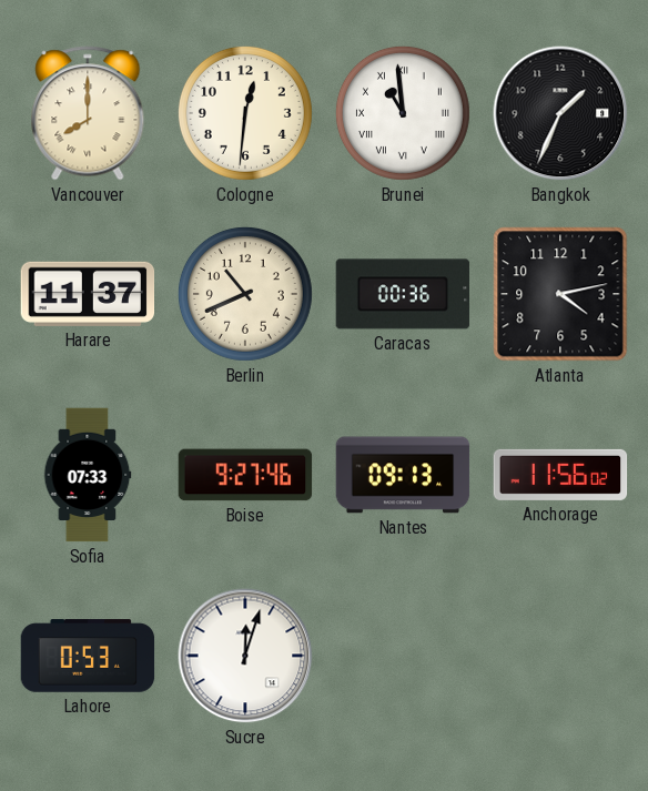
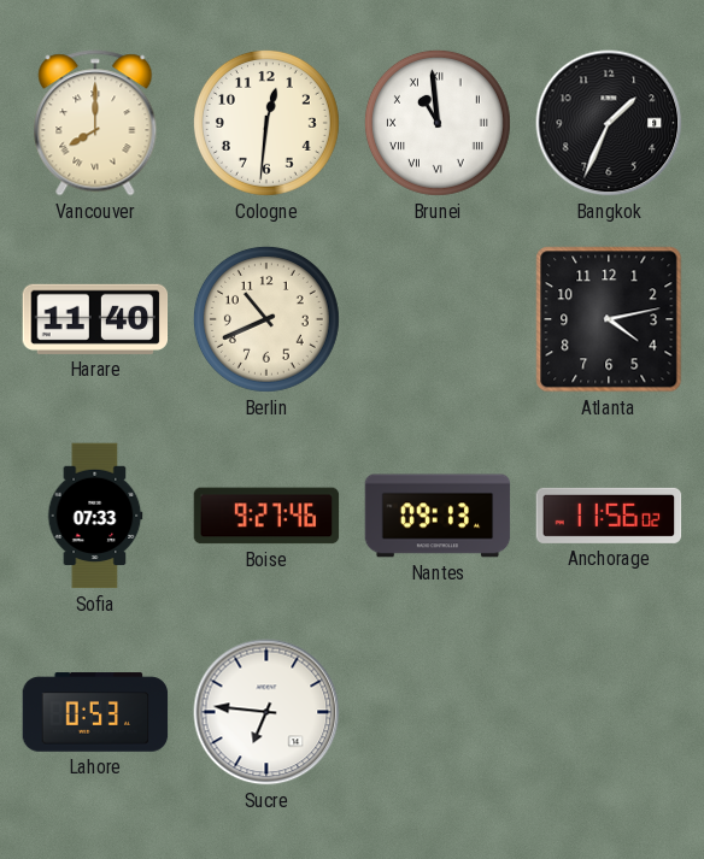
Harare: 11:37 -> 11:40 (95, 319)
Caracas: 00:36 -> none (403, 294)
Sucre: 12:03 -> 6:46 (266, 712)
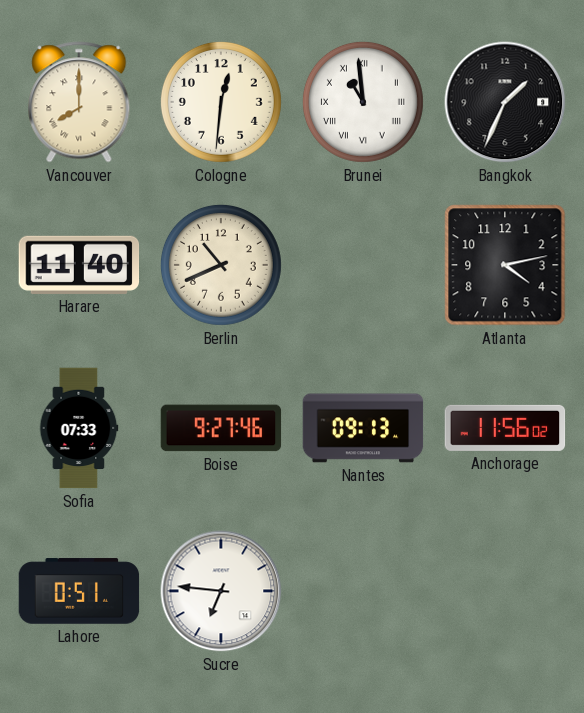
Lahore: 0:53 -> 0:51 (79, 591)
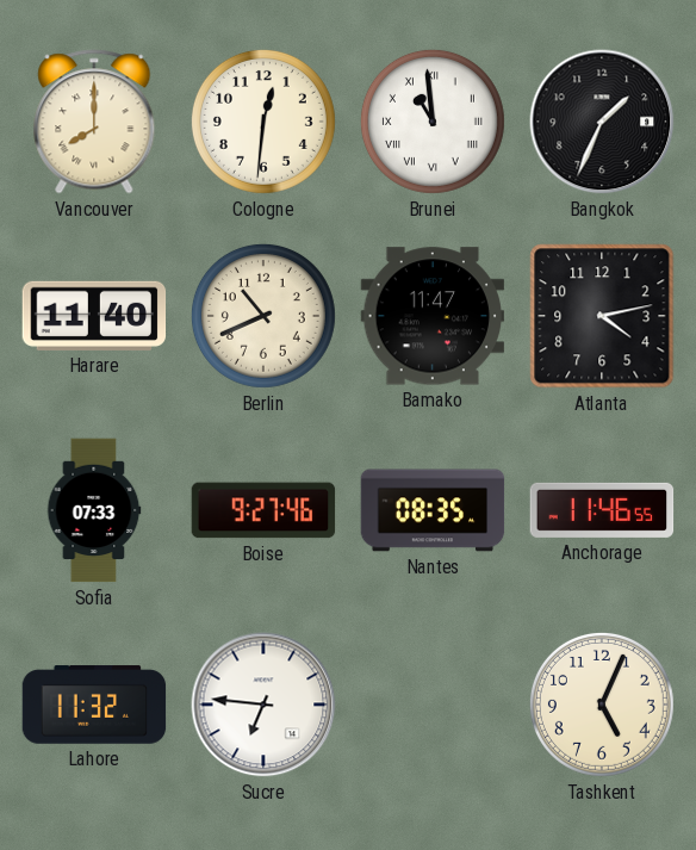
Bamako: none -> 11:47 (433, 316)
Nantes: 09:13 -> 08:35 (433, 510)
Anchorage: 11:56 -> 11:46 (602, 510)
Lahore: 0:51 -> 11:32 (94, 705)
Tashkent: none -> 5:04 (602, 705)
